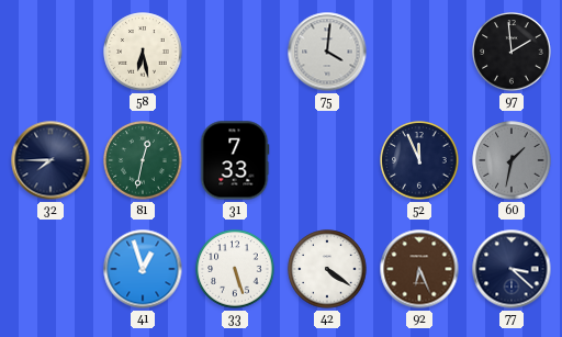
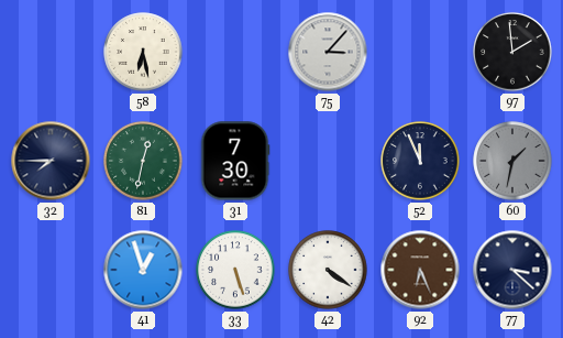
75: 4:01 -> 3:07 (328, 52)
31: 7:33 -> 7:30 (235, 161)
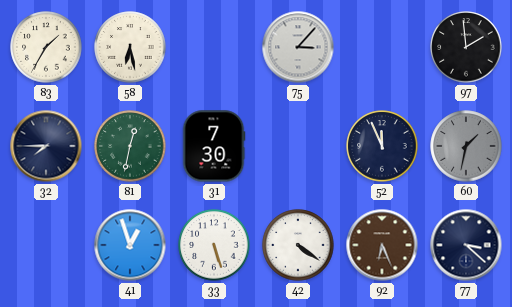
83: none -> 1:35 (46, 47)
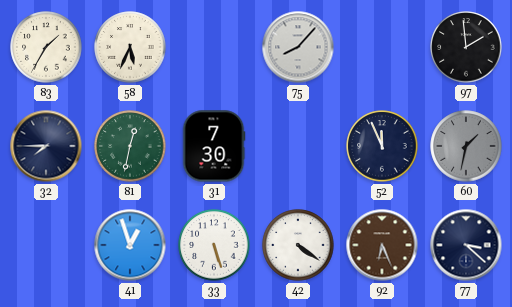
58: 6:28 -> 5:34 (130, 47)
75: 3:07 -> 8:07 (298, 47)
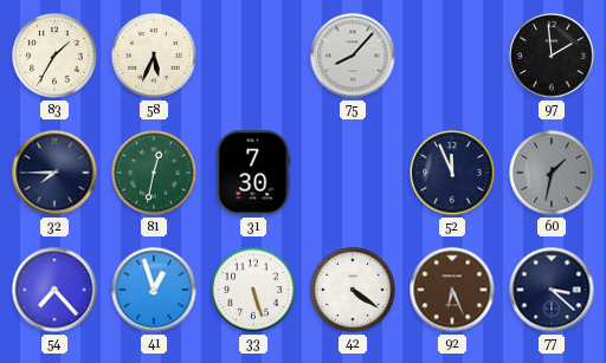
54: none -> 7:23 (54, 290)
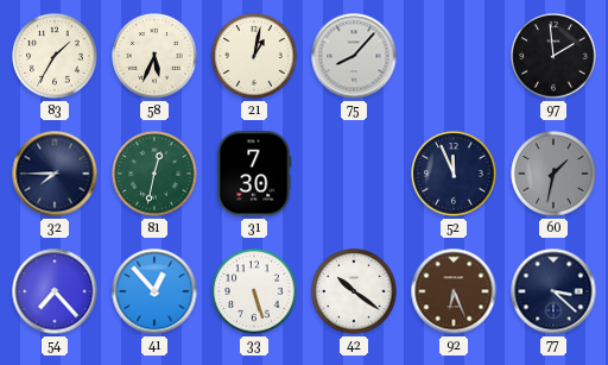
21: none -> 1:02 (254, 56)
41: 12:57 -> 12:53 (154, 291)
42: 4:21 -> 10:21 (354, 291)
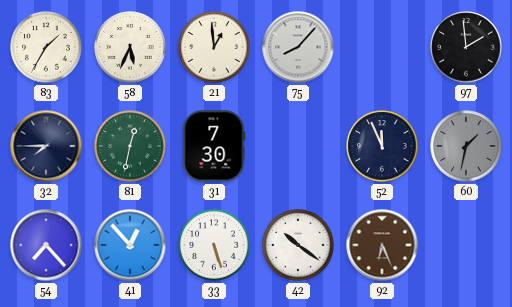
21: 1:02 -> 12:59 (214, 47)
77: 3:22 -> none (553, 291)
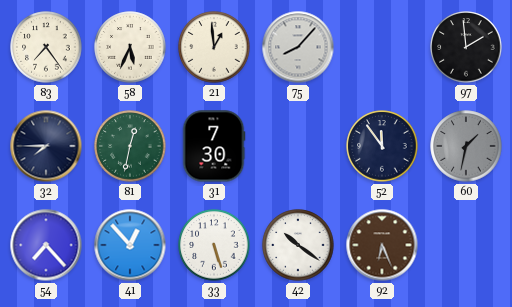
83: 1:35 -> 7:24 (46, 47)
52: 11:56 -> 11:54 (382, 146)
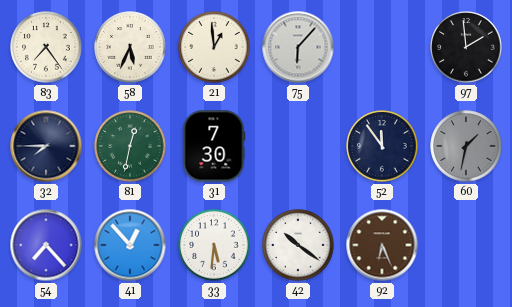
75: 8:07 -> 6:07 (298, 47)
33: 5:27 -> 5:31 (214, 245)
